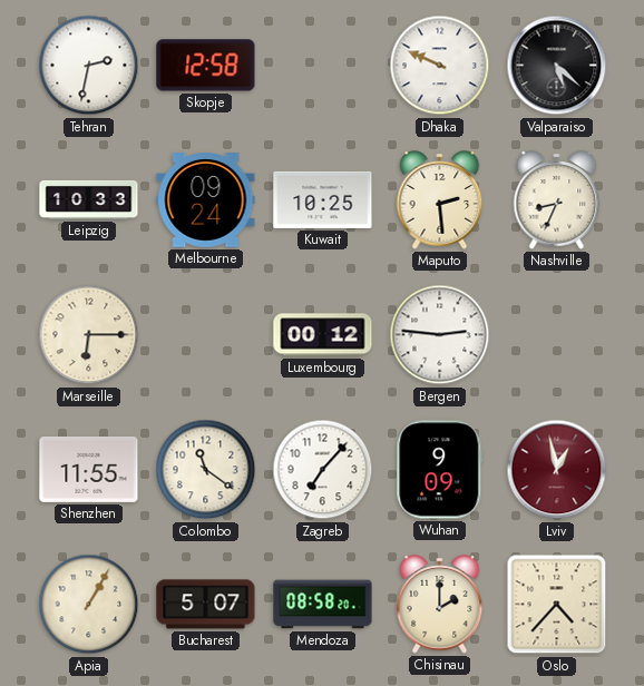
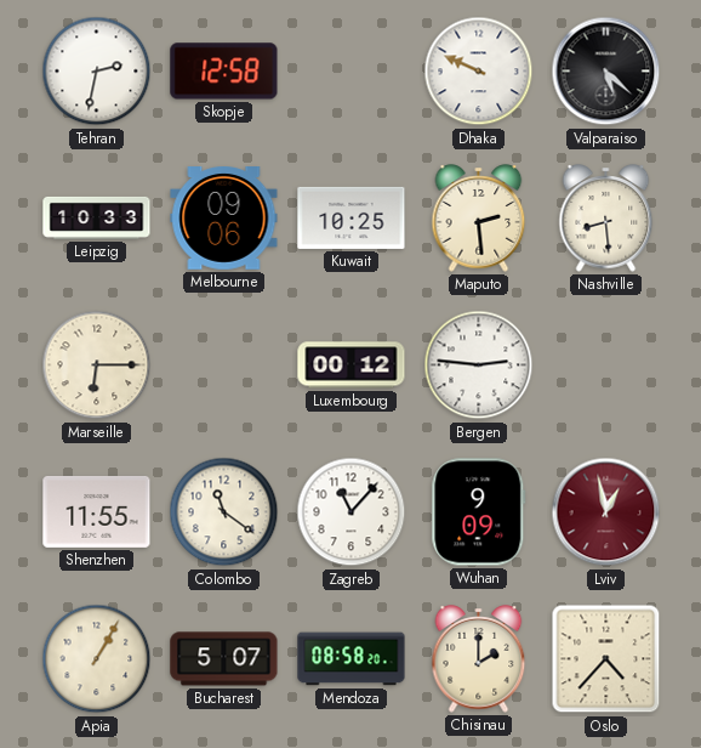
Melbourne: 09:24 -> 09:06 (224, 219)
Nashville: 8:34 -> 8:29 (606, 219)
Zagreb: 7:07 -> 11:07 (352, 512)
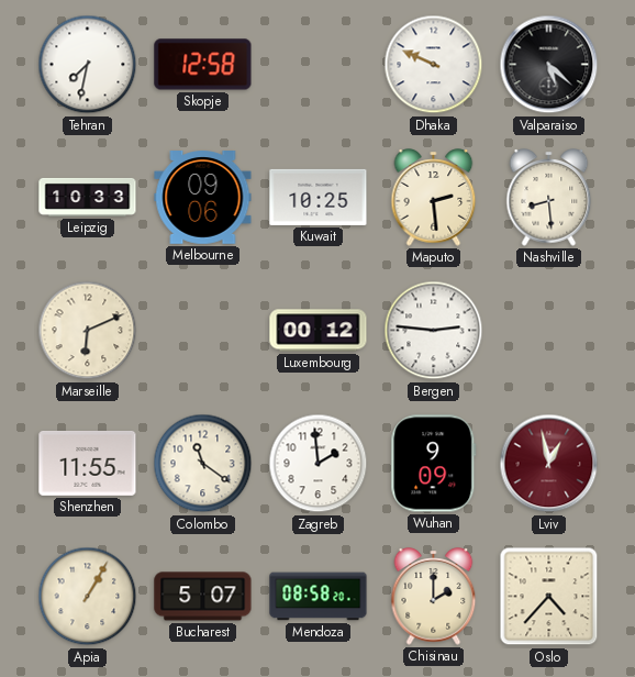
Tehran: 2:32 -> 7:32 (88, 65)
Marseille: 6:15 -> 6:11 (88, 331)
Zagreb: 11:07 -> 1:59 (319, 464)
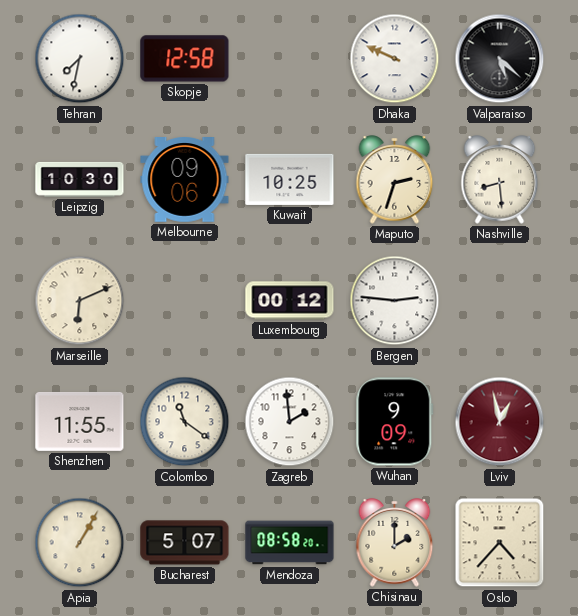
Leipzig: 10:33 -> 10:30 (80, 179)
Maputo: 2:29 -> 2:33 (395, 180)
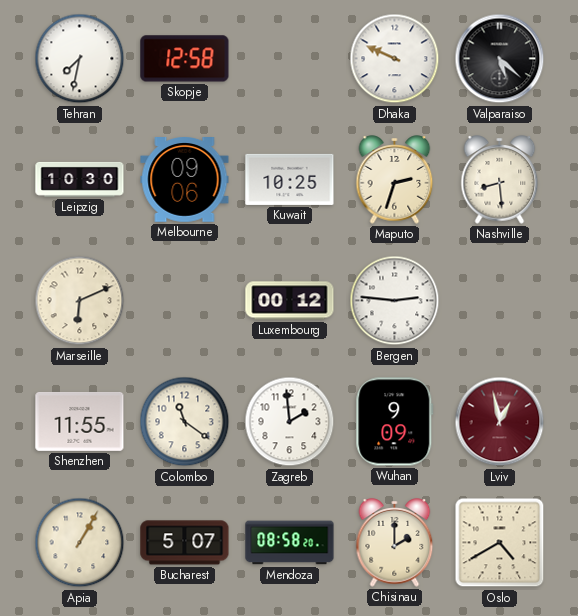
Oslo: 4:37 -> 4:40 (500, 543)
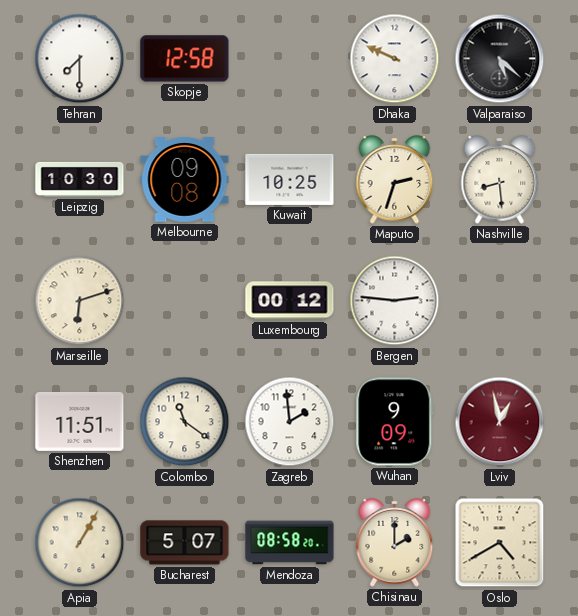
Tehran: 7:32 -> 7:30 (80, 59)
Melbourne: 09:06 -> 09:08 (185, 180)
Marseille: 6:11 -> 6:12 (80, 301)
Shenzhen: 11:55 -> 11:51 (80, 421)
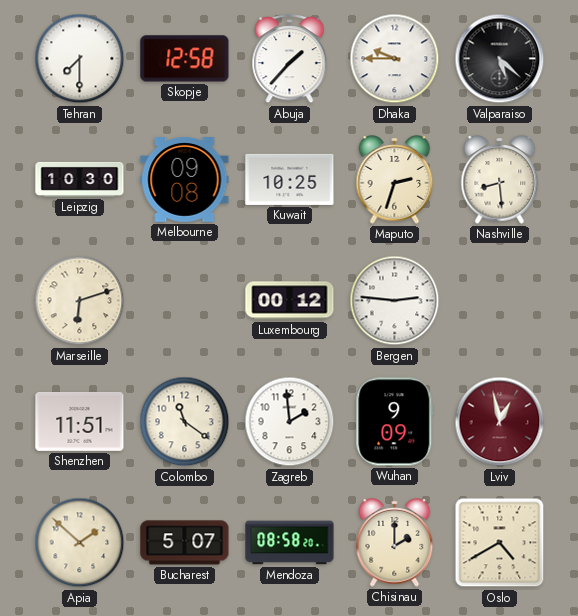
Abuja: none -> 1:37 (290, 59)
Dhaka: 9:49 -> 9:45 (395, 59)
Apia: 1:05 -> 1:52 (80, 543)
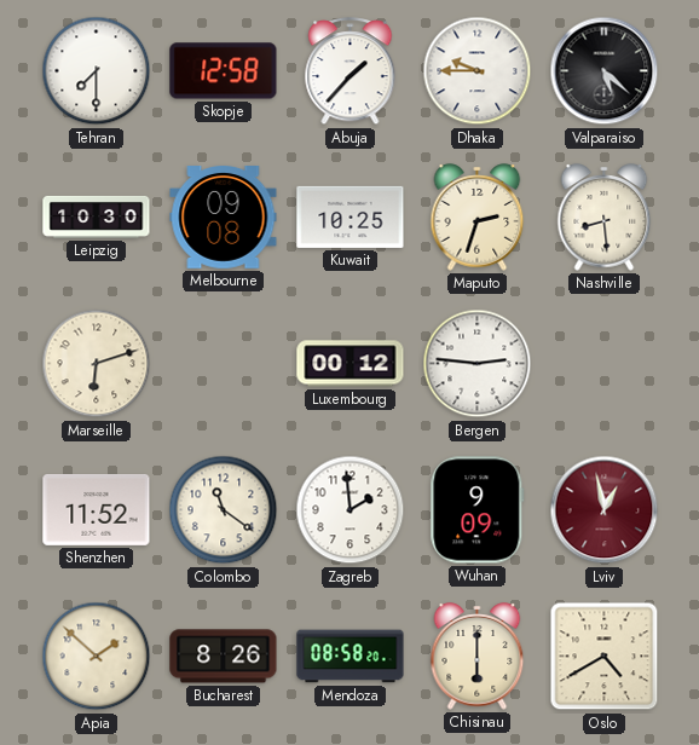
Shenzhen: 11:51 -> 11:52 (97, 509)
Bucharest: 5:07 -> 8:26 (224, 657)
Chisinau: 2:00 -> 6:00 (478, 657)
